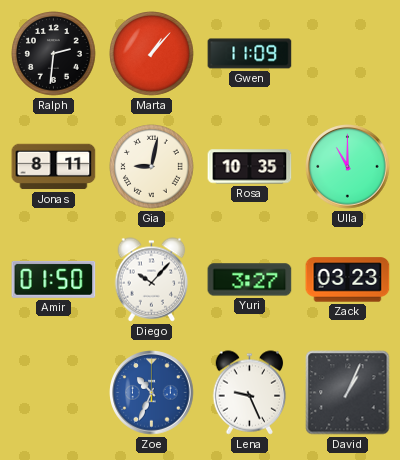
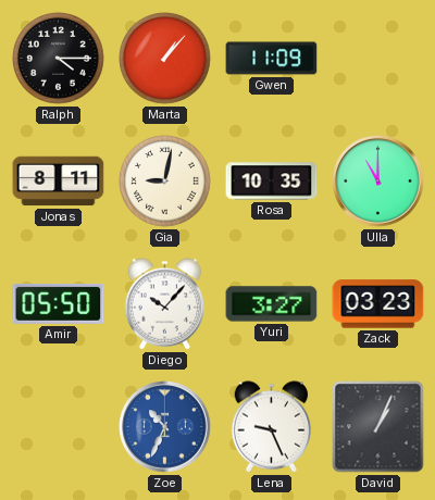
Ralph: 2:31 -> 4:15 (59, 59)
Amir: 01:50 -> 05:50 (59, 303)
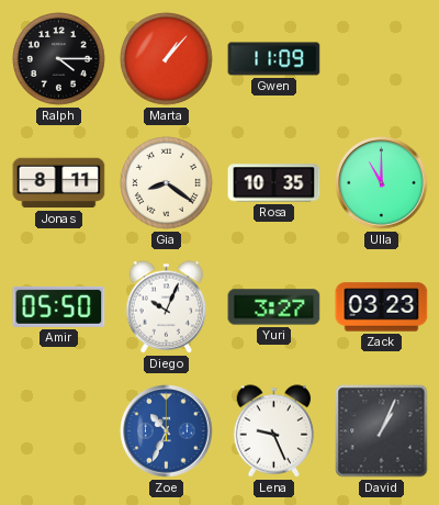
Gia: 9:02 -> 8:21 (167, 183)
Diego: 10:07 -> 10:04 (167, 307)
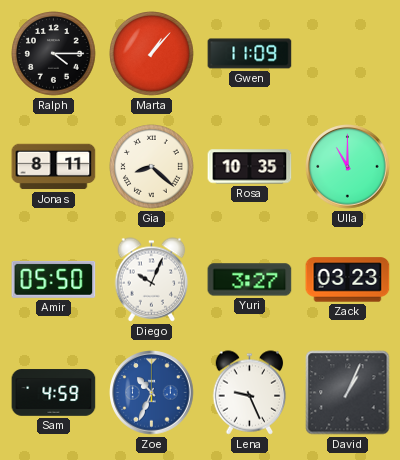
Gia: 8:21 -> 8:22 (152, 167)
Sam: none -> 4:59 (54, 393)
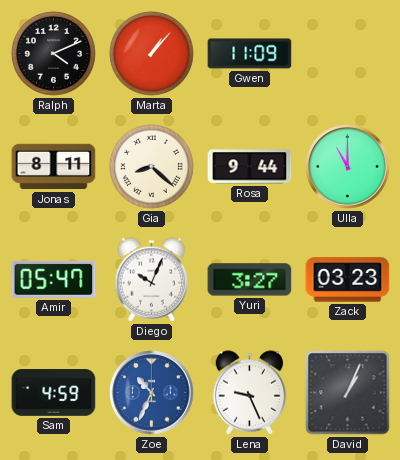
Ralph: 4:15 -> 4:11 (54, 54)
Rosa: 10:35 -> 9:44 (250, 167)
Amir: 05:50 -> 05:47 (54, 279)
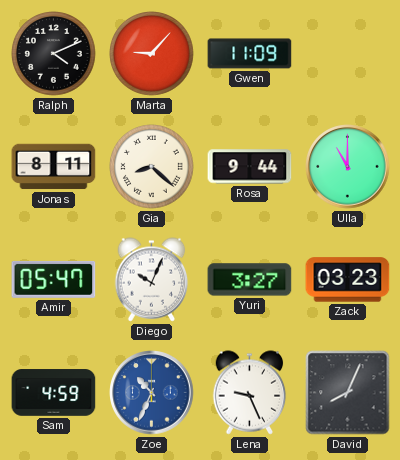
Marta: 1:07 -> 9:07 (152, 54)
David: 1:04 -> 8:04 (348, 393)
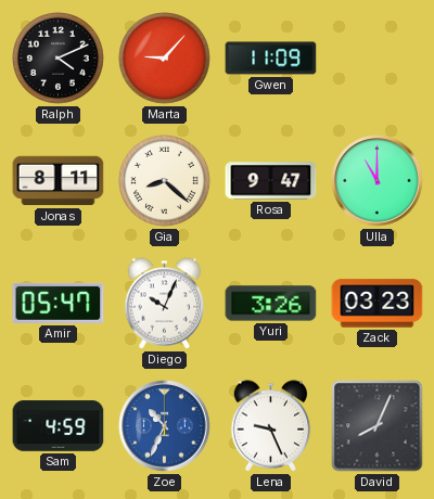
Rosa: 9:44 -> 9:47 (271, 181)
Yuri: 3:27 -> 3:26 (271, 304)
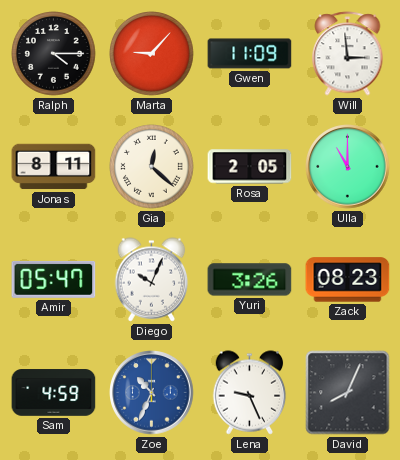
Ralph: 4:11 -> 4:15 (54, 54)
Will: none -> 2:59 (348, 54)
Gia: 8:22 -> 12:22 (152, 167)
Rosa: 9:47 -> 2:05 (250, 167)
Zack: 03:23 -> 08:23 (348, 280)
